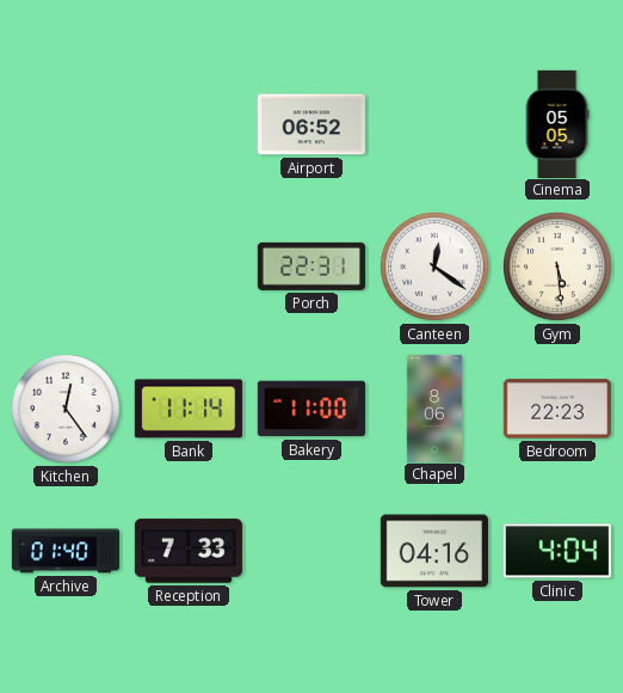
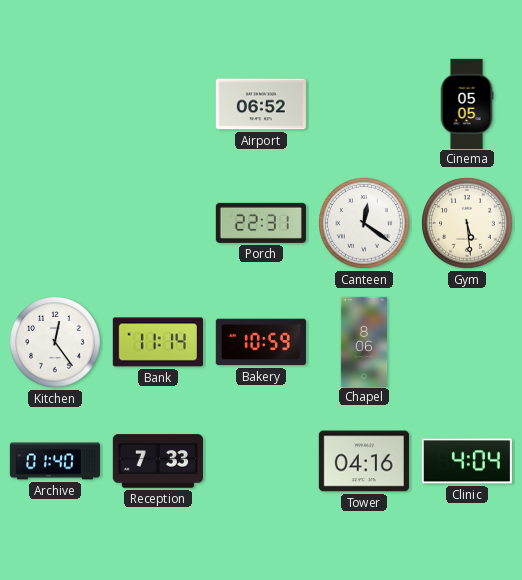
Bakery: 11:00 -> 10:59 (261, 342)
Bedroom: 22:23 -> none (557, 409)
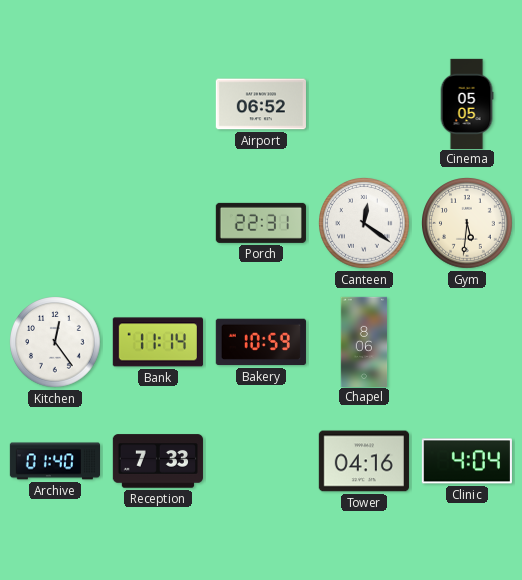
Gym: 5:29 -> 5:31 (467, 223)
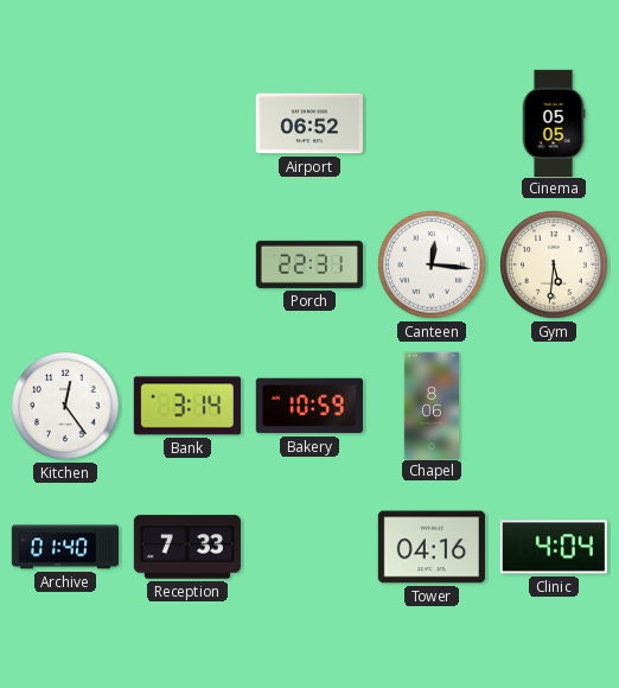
Canteen: 12:21 -> 12:16 (432, 265)
Bank: 11:14 -> 3:14 (187, 406)
